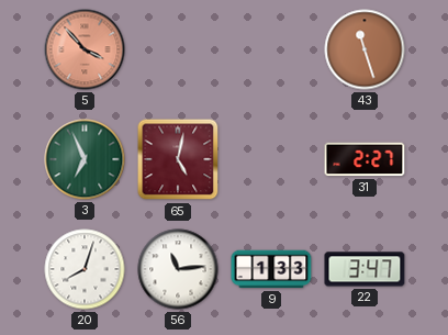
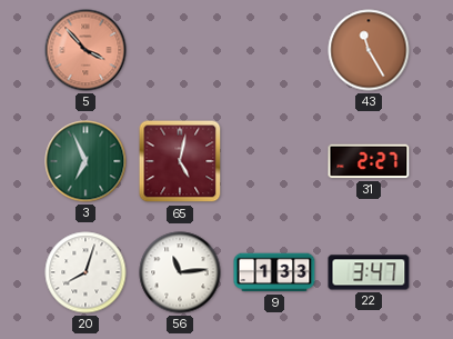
43: 11:27 -> 11:25 (369, 50)
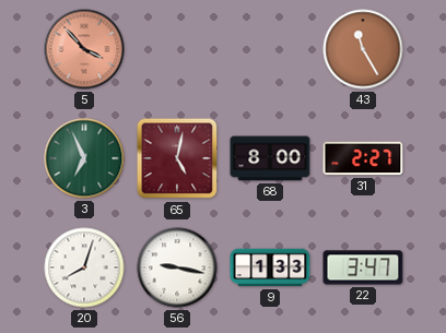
68: none -> 8:00 (270, 158)
56: 11:14 -> 9:17 (177, 267)
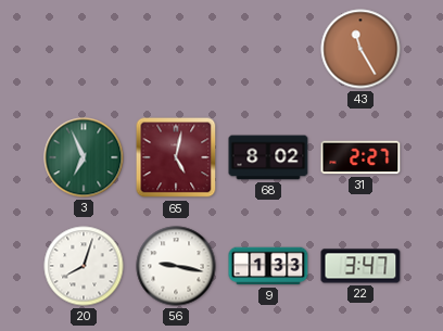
5: 3:53 -> none (84, 49)
68: 8:00 -> 8:02 (268, 157)
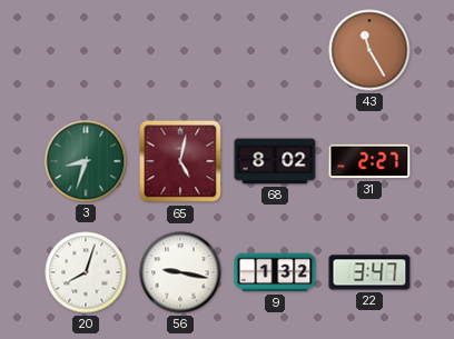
3: 6:56 -> 8:33 (86, 161)
9: 1:33 -> 1:32 (275, 272)
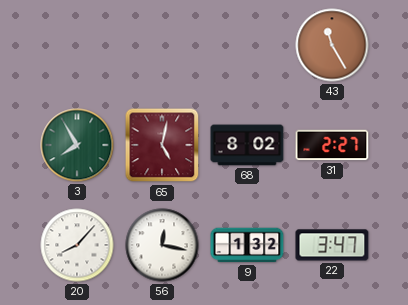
3: 8:33 -> 7:55 (77, 145)
20: 8:03 -> 8:07 (77, 245)
56: 9:17 -> 12:17 (162, 245)
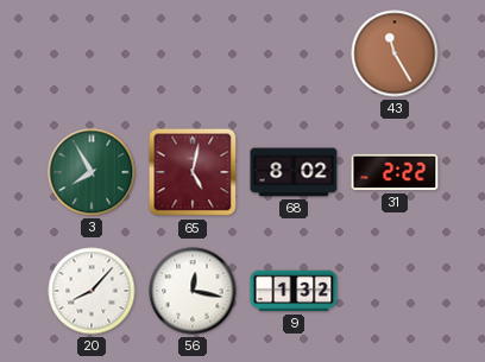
31: 2:27 -> 2:22 (395, 172)
22: 3:47 -> none (332, 245)
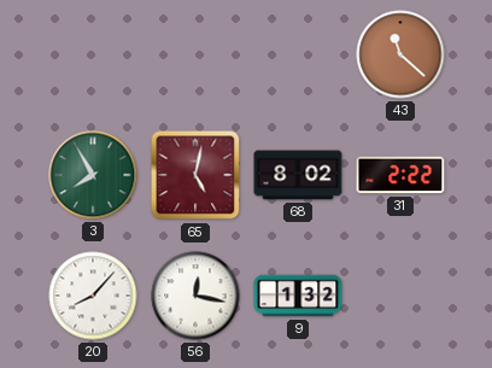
43: 11:25 -> 11:22 (400, 54)
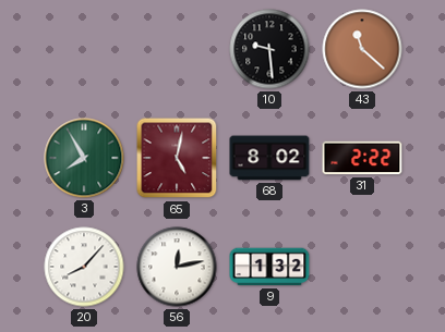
10: none -> 9:29 (269, 49)
56: 12:17 -> 12:13 (177, 267)
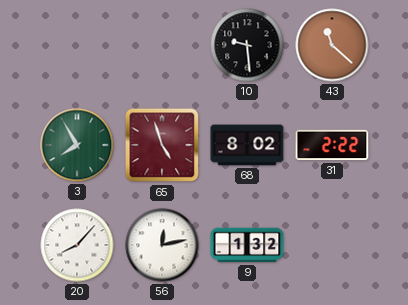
65: 5:02 -> 4:57 (162, 145)
